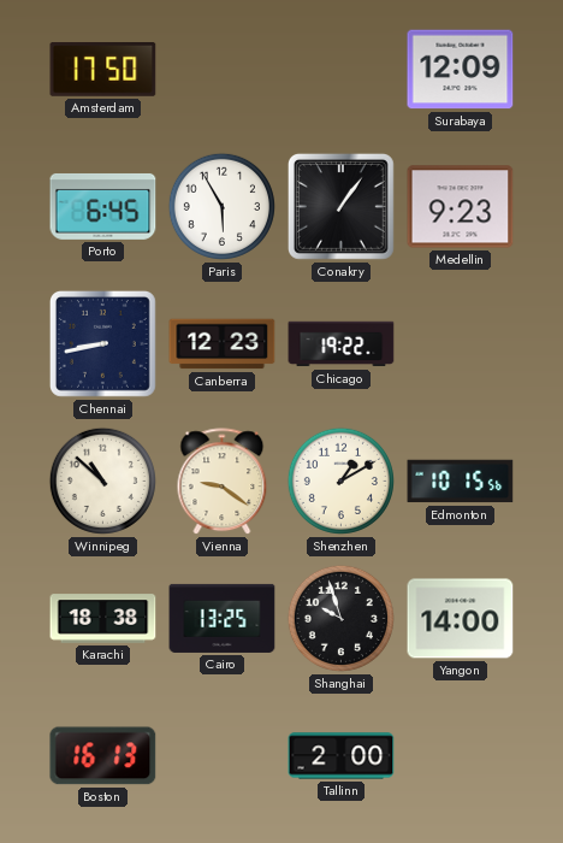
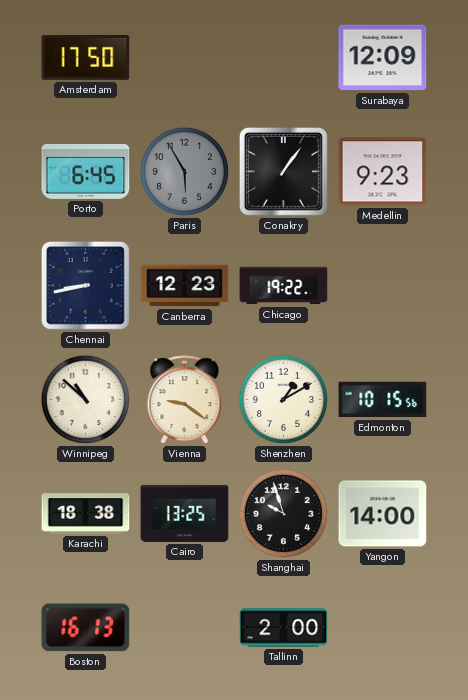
Paris dial: white -> grey (184, 171)
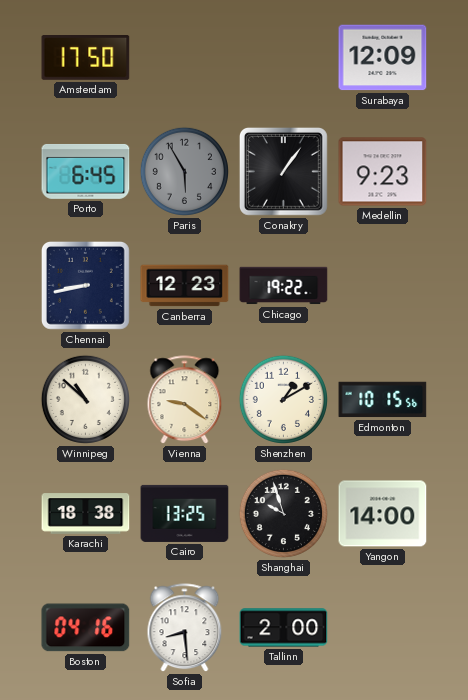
Boston: 16:13 -> 04:16 (86, 628)
Sofia: none -> 8:29 (185, 628)
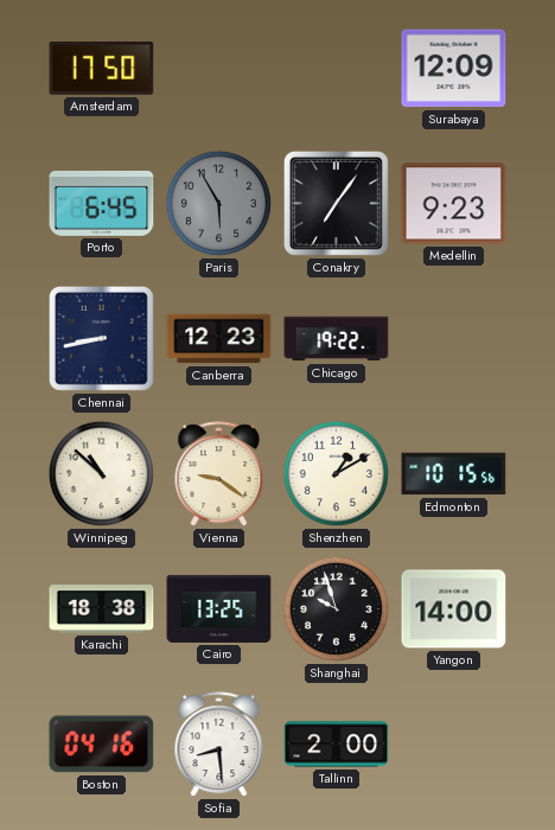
Conakry: 1:06 -> 7:06 (336, 203)
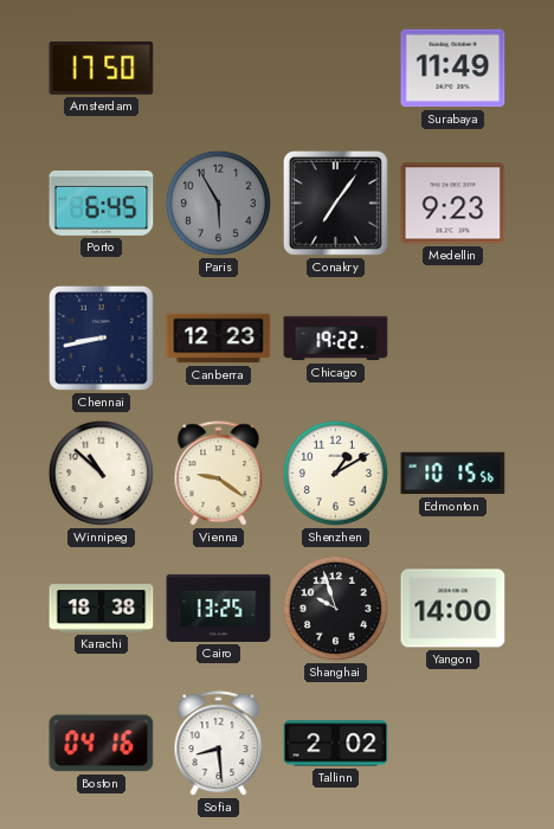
Surabaya: 12:09 -> 11:49 (453, 69)
Tallinn: 2:00 -> 2:02 (336, 744)
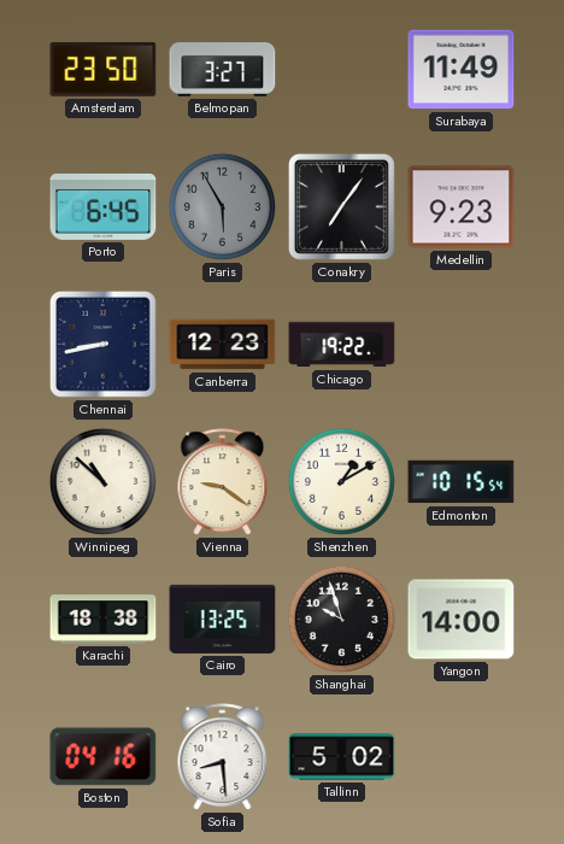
Amsterdam: 17:50 -> 23:50 (104, 70)
Belmopan: none -> 3:27 (223, 70)
Edmonton: 10:15:56 -> 10:15:54 (462, 482)
Tallinn: 2:02 -> 5:02 (342, 757)
